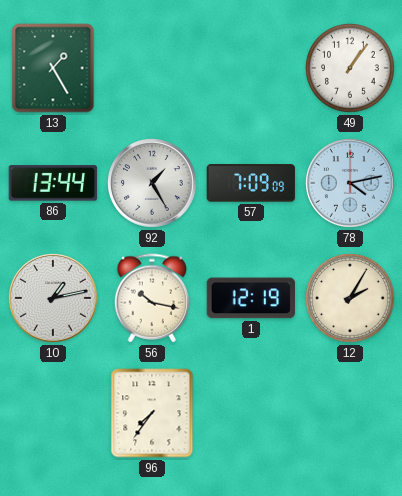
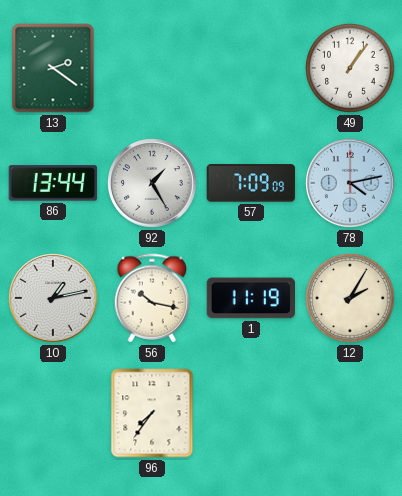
13: 1:25 -> 2:21 (53, 68)
1: 12:19 -> 11:19 (250, 298)
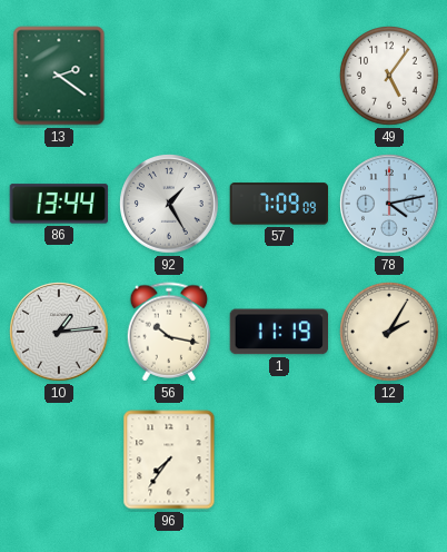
49: 1:06 -> 5:06 (390, 77)
10: 1:13 -> 1:14 (60, 333)
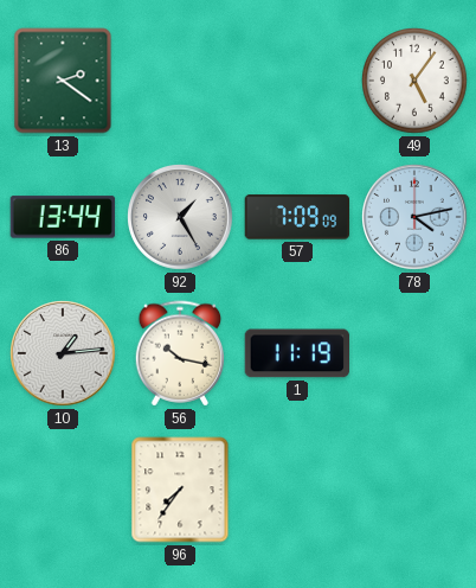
12: 2:05 -> none (390, 333)
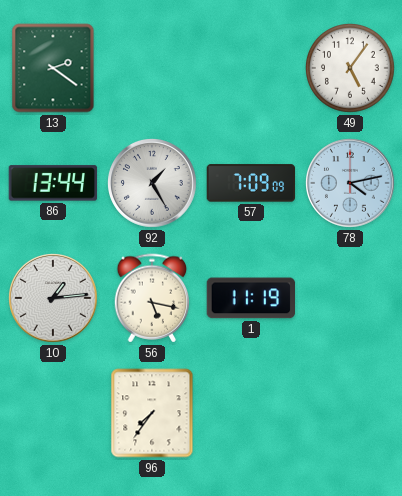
56: 10:17 -> 5:17 (152, 298)
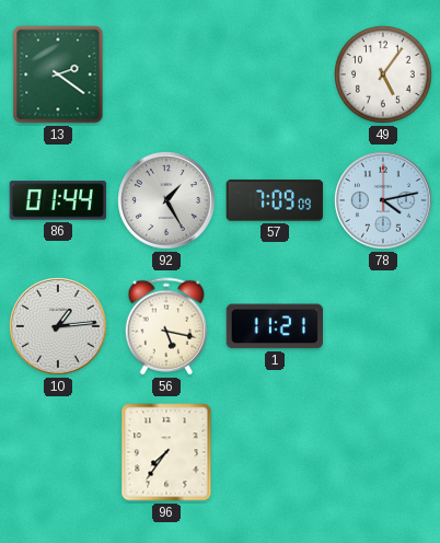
86: 13:44 -> 01:44 (58, 200)
1: 11:19 -> 11:21 (274, 326)
